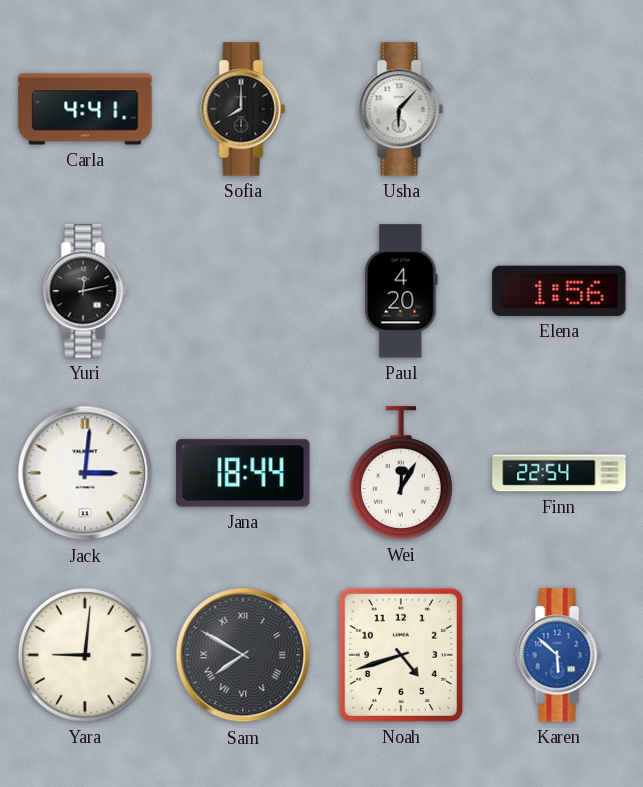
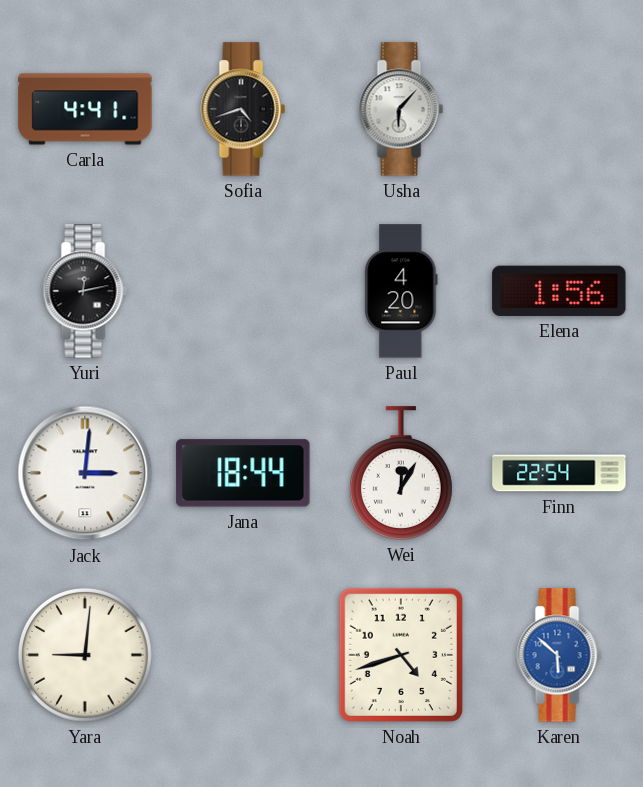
Sofia: 8:00 -> 4:42 (243, 109)
Sam: 7:50 -> none (243, 655)
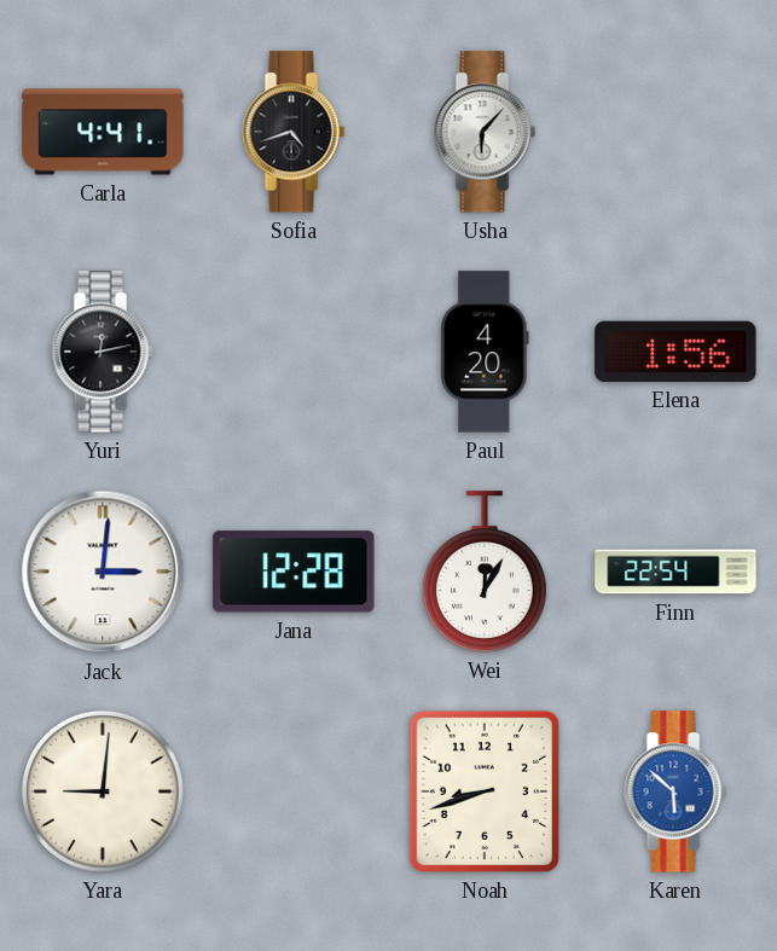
Jana: 18:44 -> 12:28 (294, 572)
Noah: 4:42 -> 8:42 (485, 791)
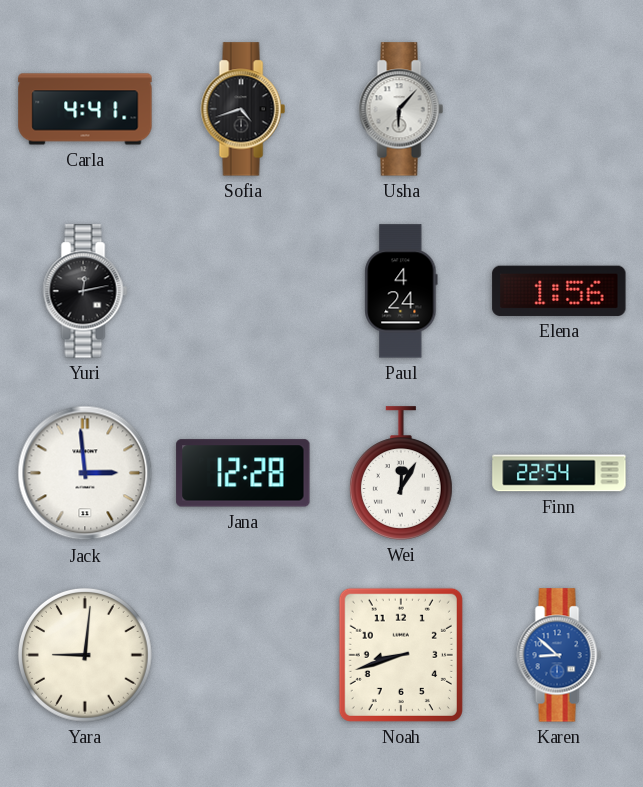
Paul: 4:20 -> 4:24 (401, 291)
Jack: 3:01 -> 2:59 (85, 473)
Karen: 5:52 -> 8:52 (559, 655)
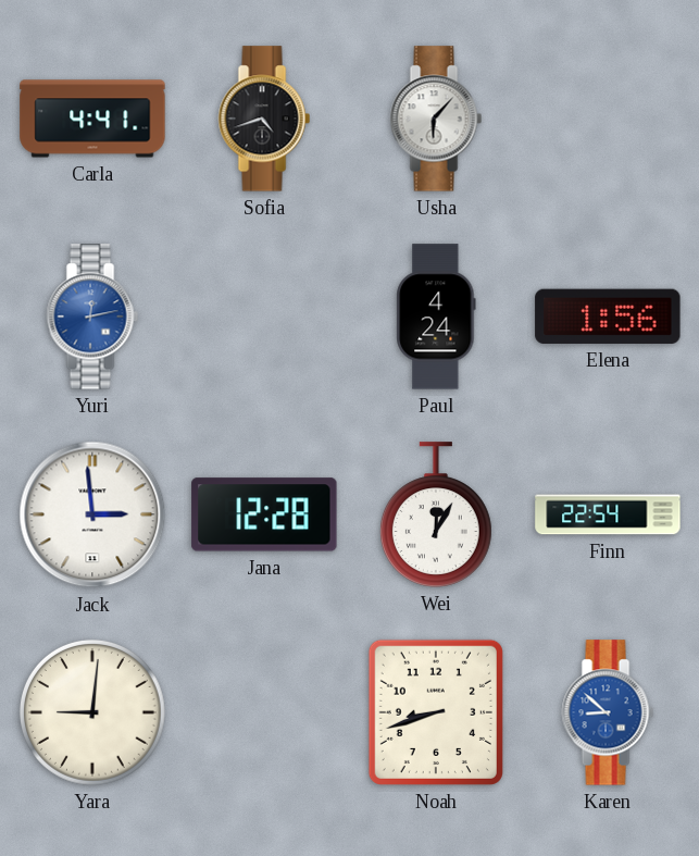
Yuri dial: black -> blue (92, 317)
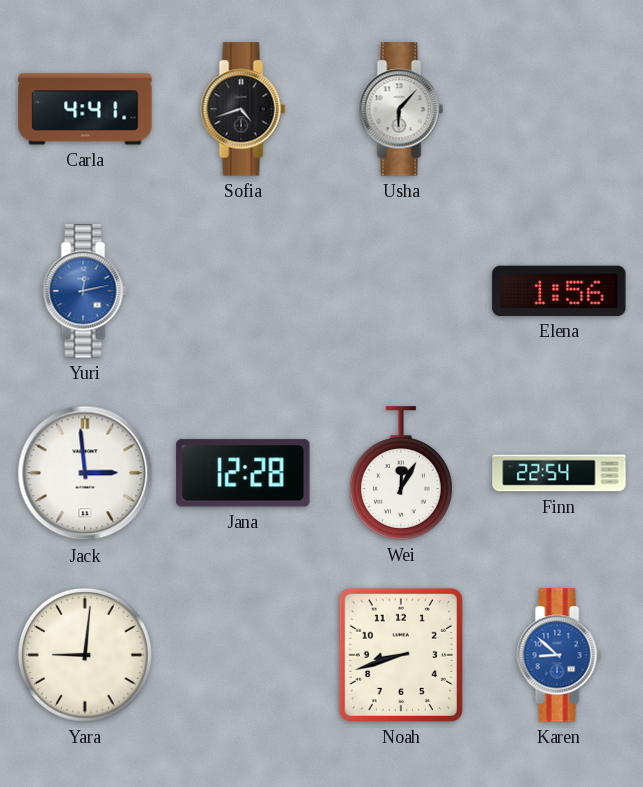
Paul: 4:24 -> none (436, 317)
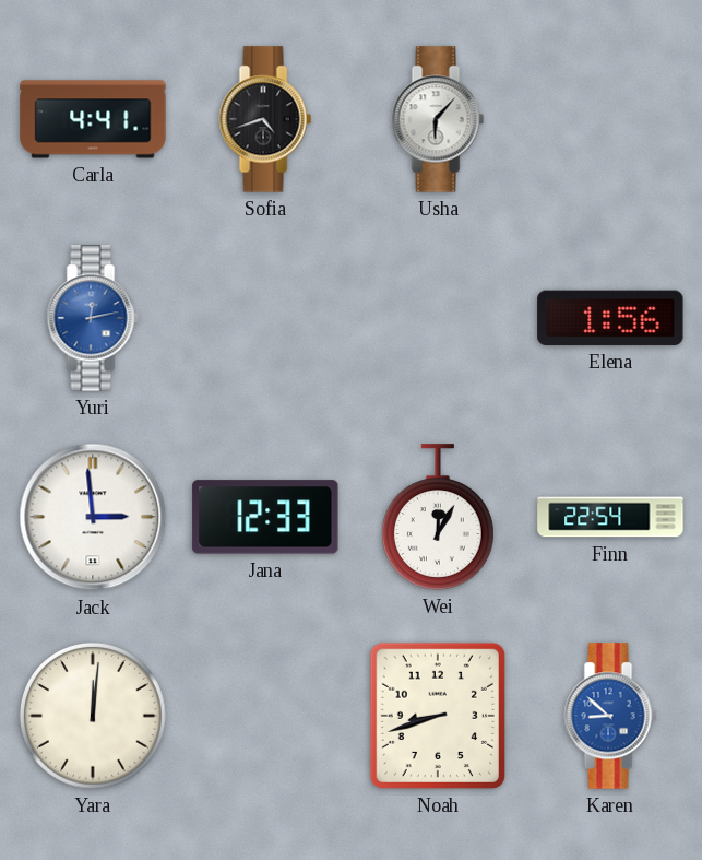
Jana: 12:28 -> 12:33 (265, 517)
Yara: 9:01 -> 12:01 (93, 716)
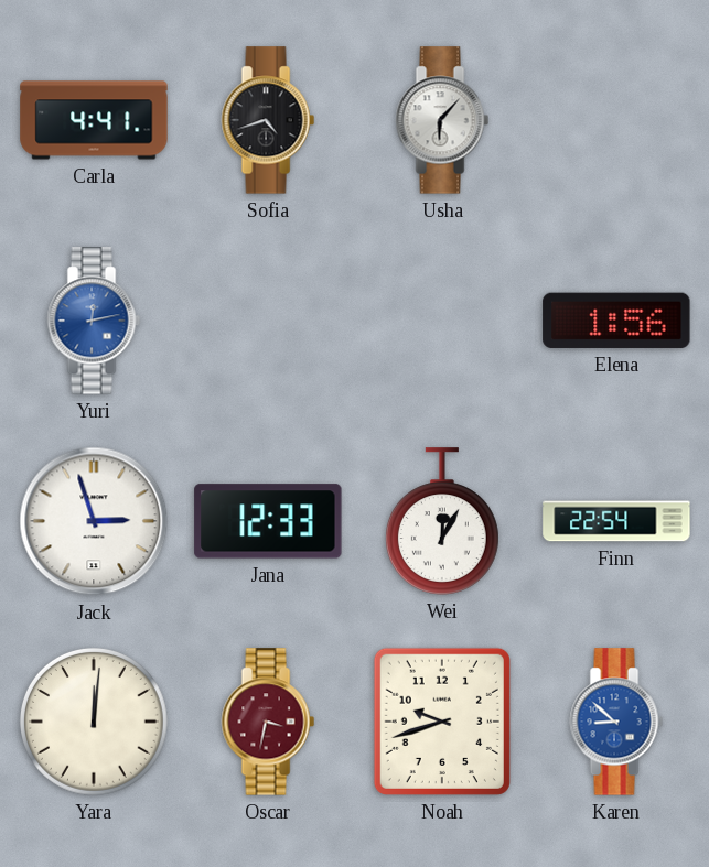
Jack: 2:59 -> 2:57 (94, 521)
Oscar: none -> 3:32 (268, 722)
Noah: 8:42 -> 9:42 (442, 722)
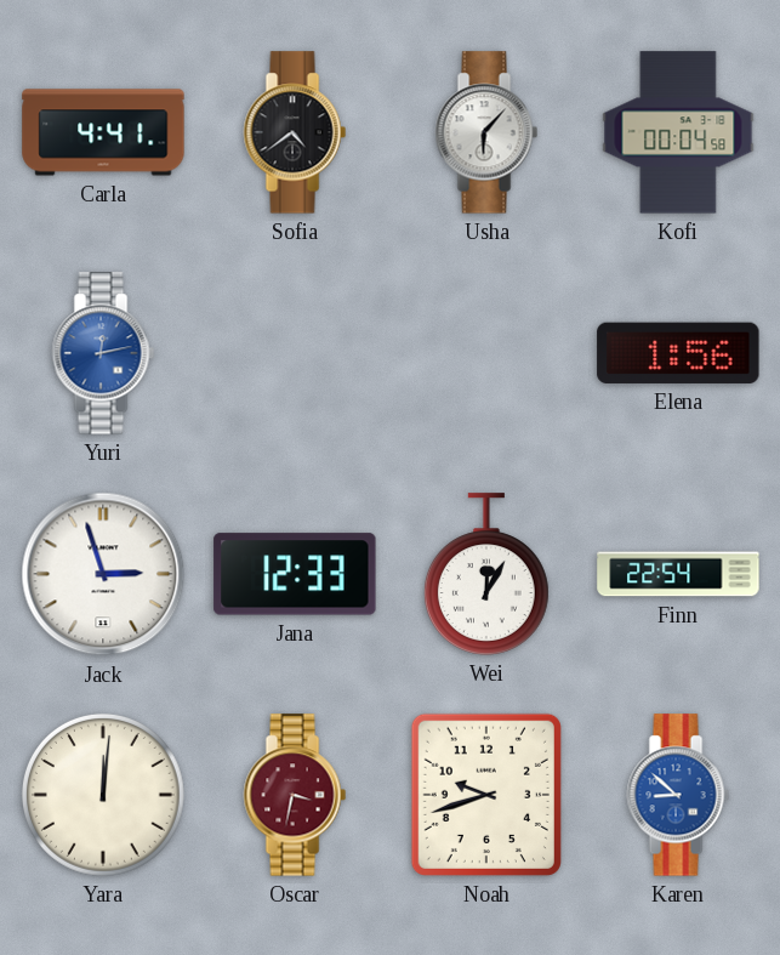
Sofia: 4:42 -> 4:39 (295, 132)
Kofi: none -> 00:04 (678, 132)
